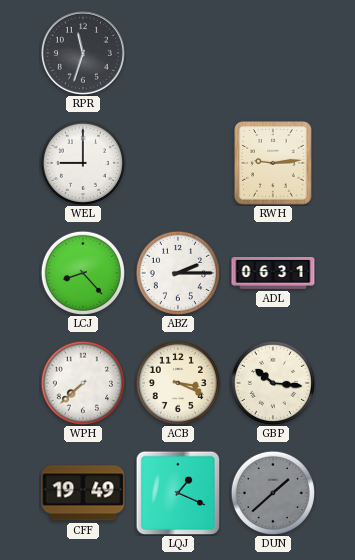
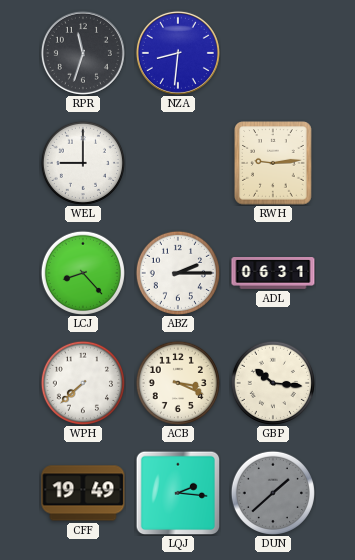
NZA: none -> 8:31 (178, 53)
LQJ: 1:19 -> 2:16 (178, 493)
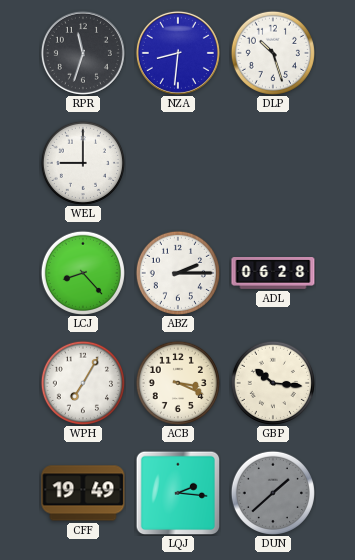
DLP: none -> 10:27 (273, 53)
RWH: 9:14 -> none (273, 163)
ADL: 06:31 -> 06:28 (273, 274)
WPH: 7:38 -> 7:05 (83, 383)
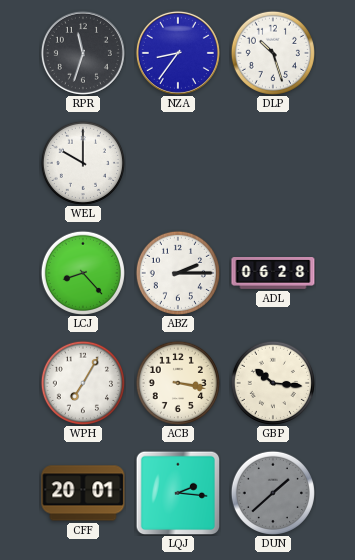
NZA: 8:31 -> 8:36 (178, 53)
WEL: 9:00 -> 10:00 (83, 163)
ACB: 3:19 -> 3:17 (178, 383)
CFF: 19:49 -> 20:01 (83, 493)
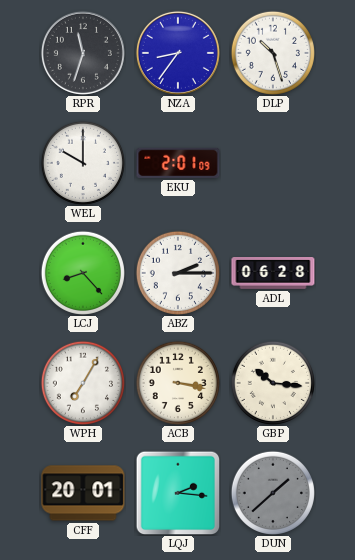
EKU: none -> 2:01 (178, 163)
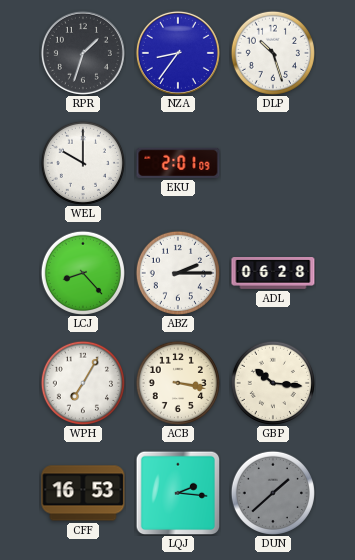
RPR: 11:33 -> 1:33 (83, 53)
CFF: 20:01 -> 16:53 (83, 493)
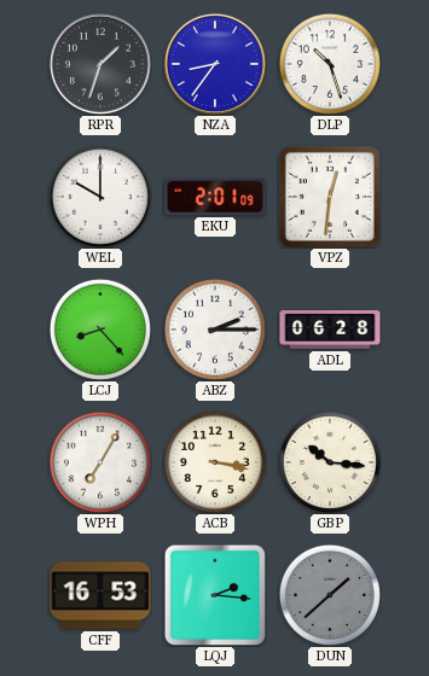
VPZ: none -> 12:31 (330, 197)
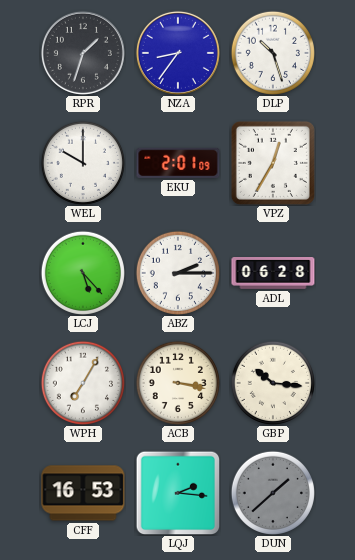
VPZ: 12:31 -> 12:35 (273, 163)
LCJ: 8:23 -> 5:23 (83, 273)
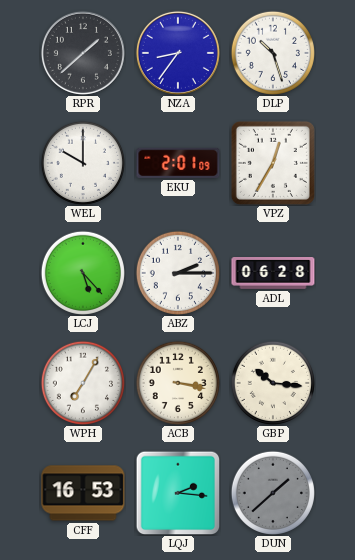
RPR: 1:33 -> 1:38 (83, 53)
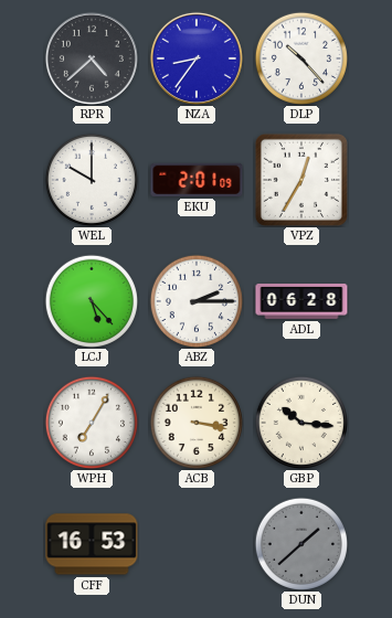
RPR: 1:38 -> 4:38 (92, 58)
DLP: 10:27 -> 10:23 (301, 58)
LQJ: 2:16 -> none (178, 493)
